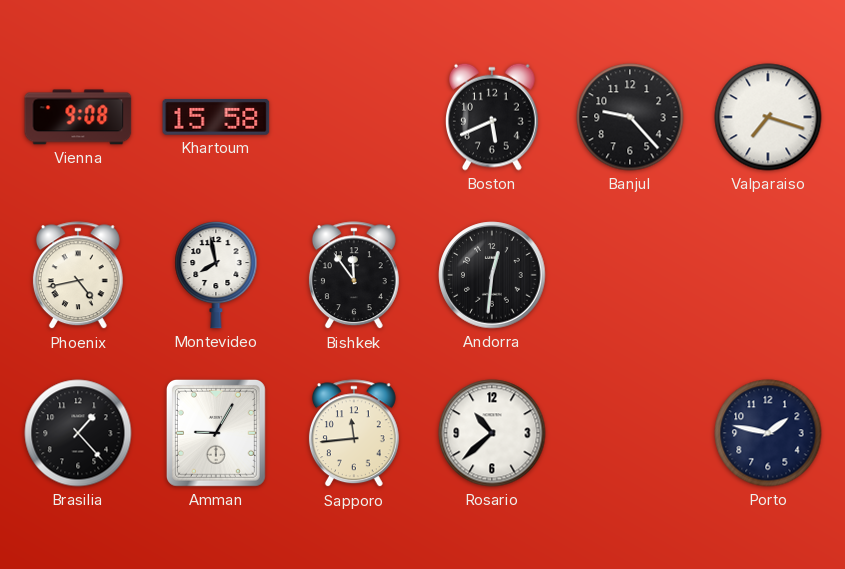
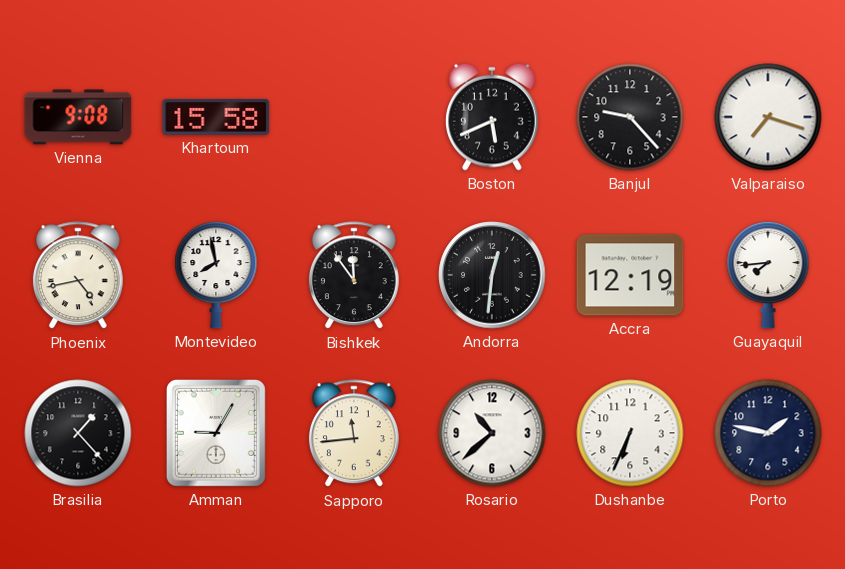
Accra: none -> 12:19 (630, 275)
Guayaquil: none -> 7:44 (768, 275)
Dushanbe: none -> 6:34 (630, 433)
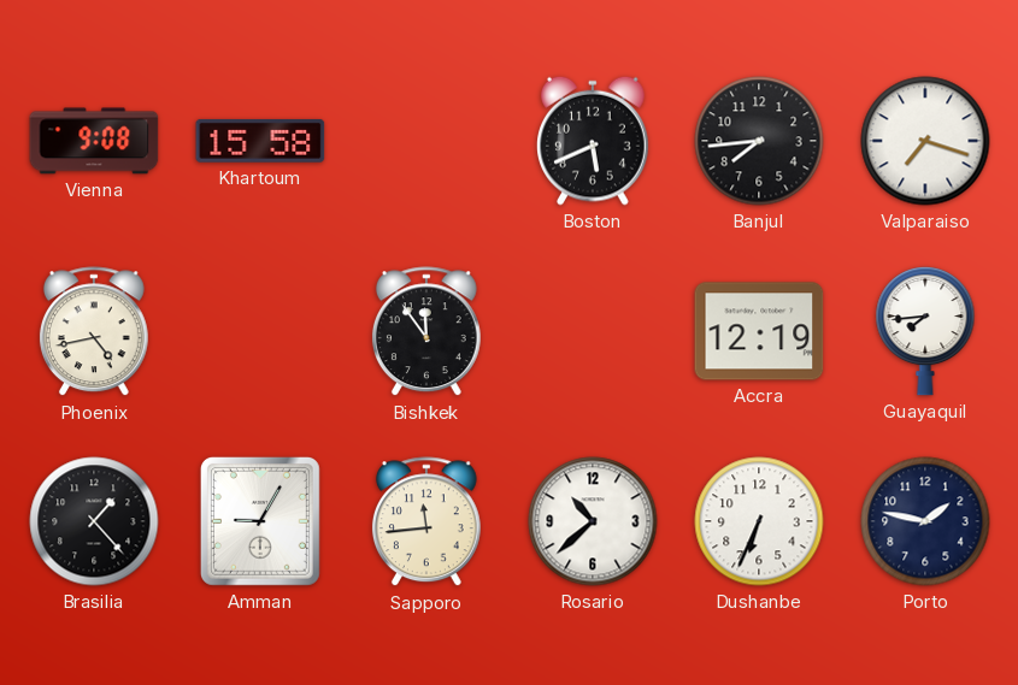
Banjul: 9:23 -> 7:44 (759, 141)
Montevideo: 7:58 -> none (216, 275)
Andorra: 12:31 -> none (492, 275)
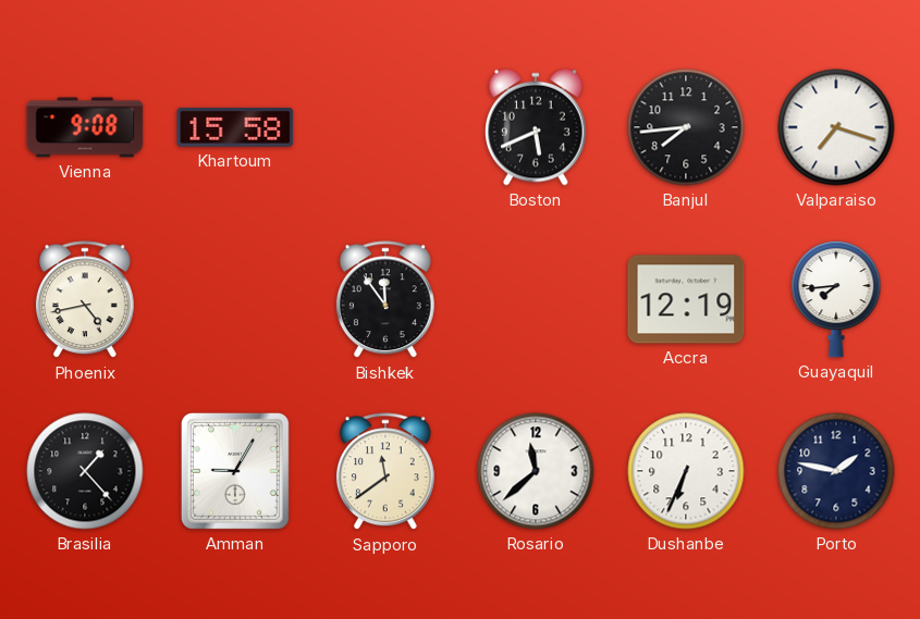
Sapporo: 11:44 -> 11:39 (385, 472)
Rosario: 10:38 -> 11:38 (536, 471)
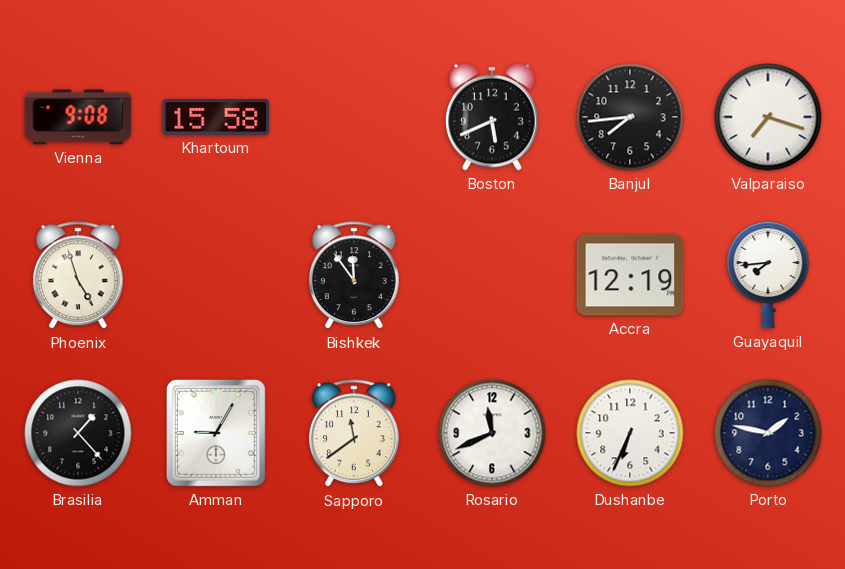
Phoenix: 4:43 -> 4:57 (78, 276)
Rosario: 11:38 -> 11:41 (492, 433)
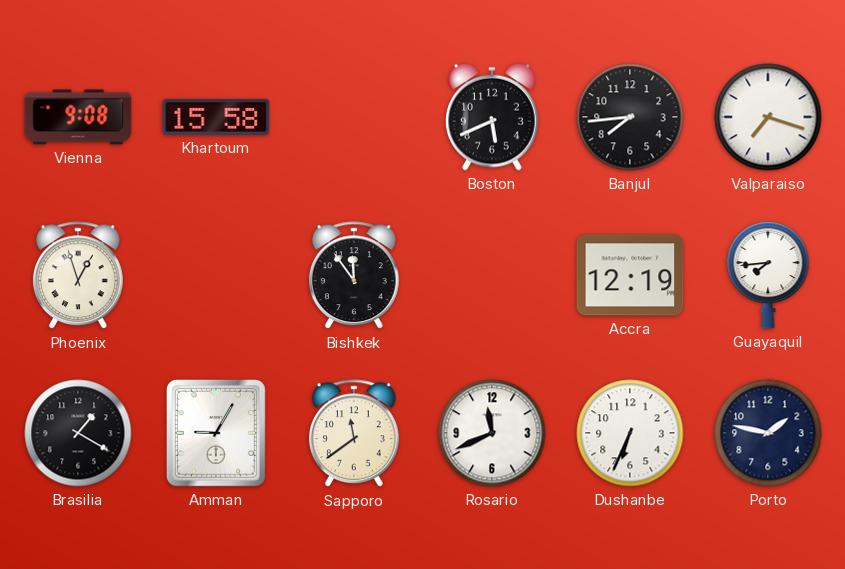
Phoenix: 4:57 -> 12:57 (78, 276)
Brasilia: 1:23 -> 1:20 (78, 433)
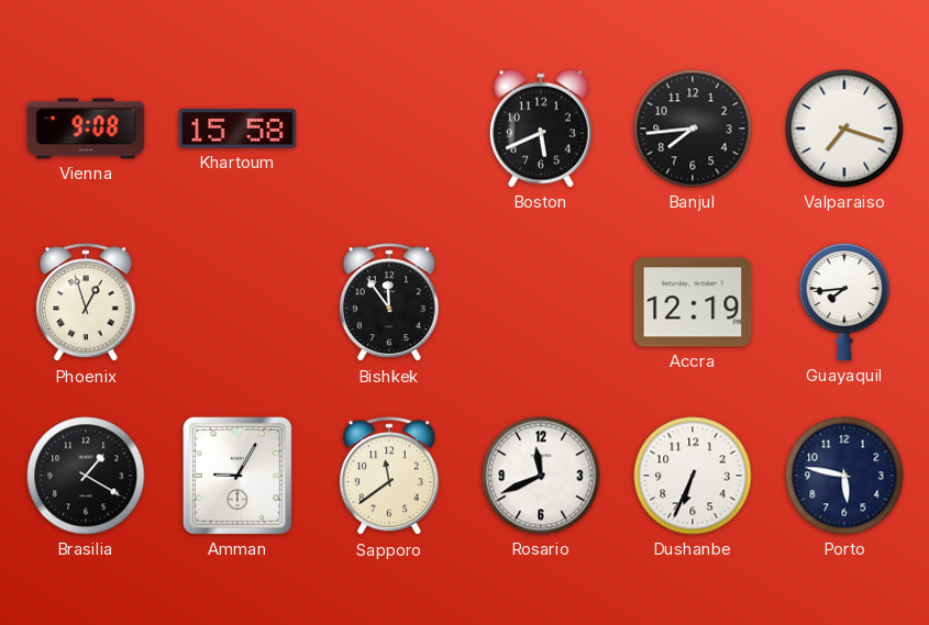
Porto: 1:47 -> 5:47 (844, 476)
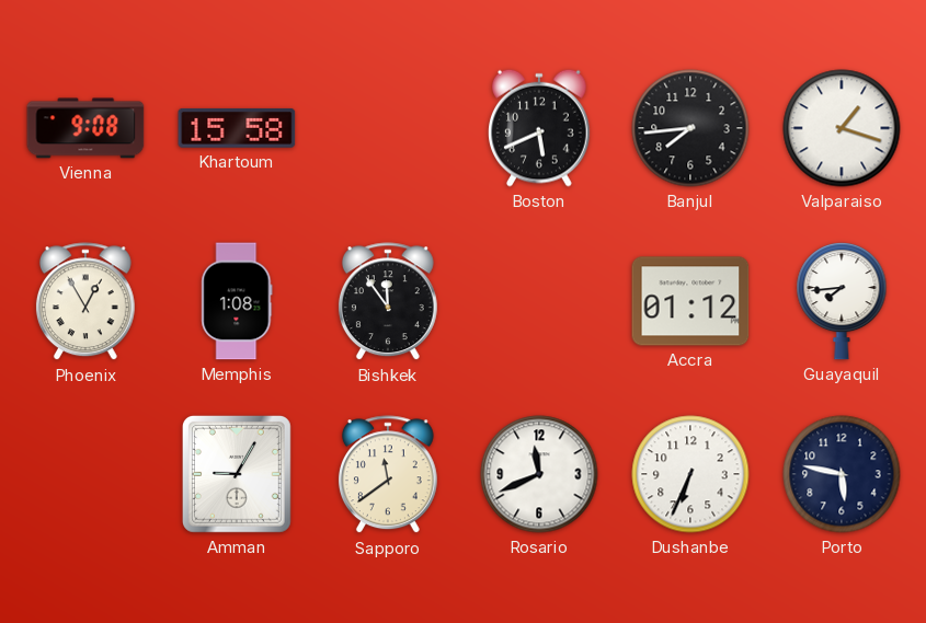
Valparaiso: 7:18 -> 1:18 (842, 128)
Phoenix: 12:57 -> 12:55 (85, 302)
Memphis: none -> 1:08 (237, 301)
Accra: 12:19 -> 01:12 (690, 301)
Brasilia: 1:20 -> none (86, 476)
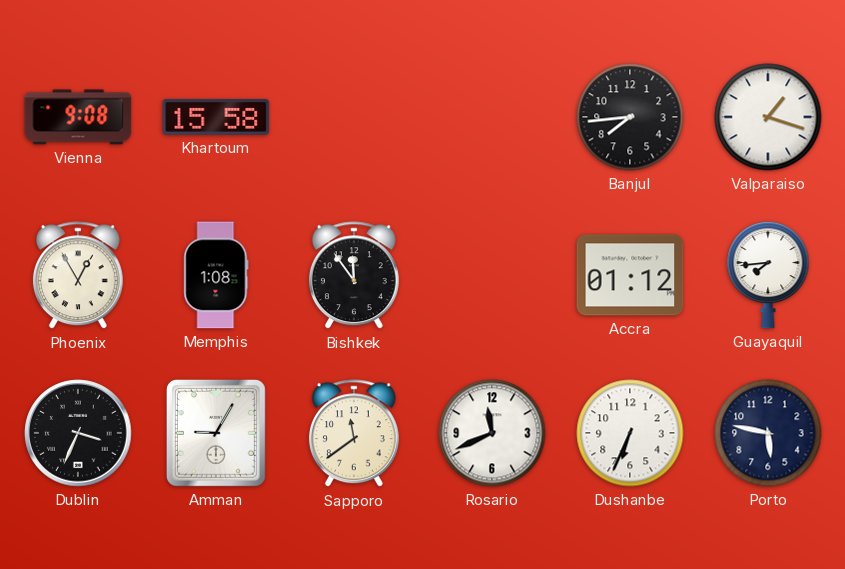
Boston: 5:41 -> none (540, 128)
Dublin: none -> 3:34 (78, 433)
